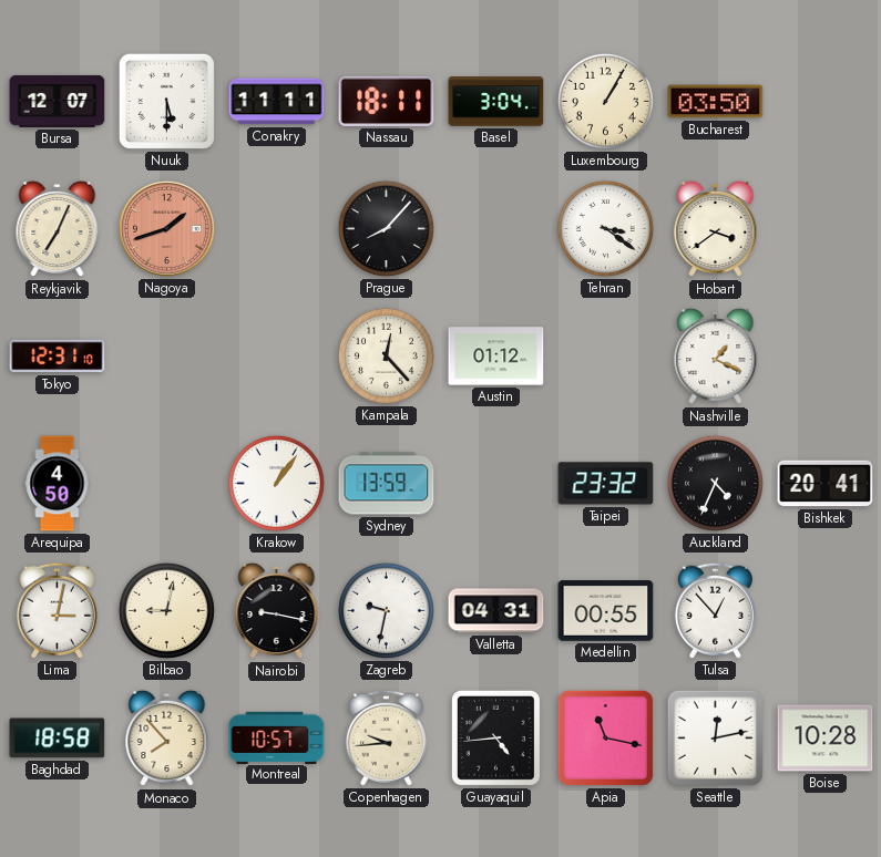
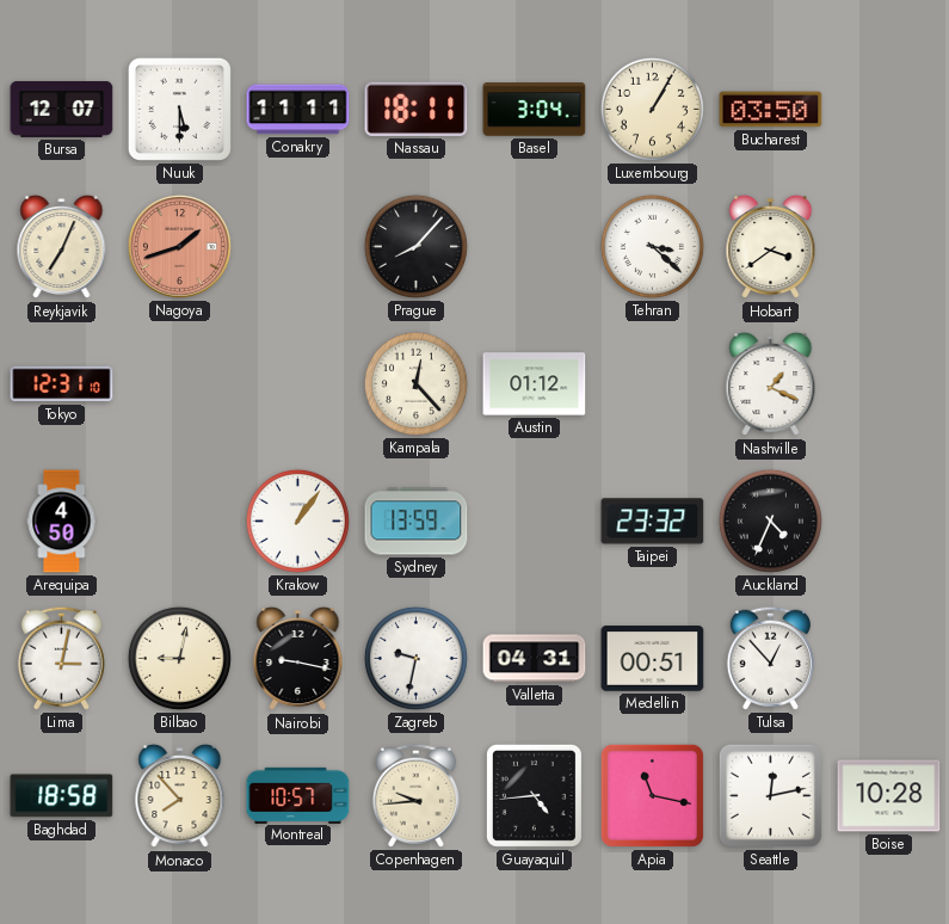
Tehran: 3:21 -> 3:22 (652, 246)
Bishkek: 20:41 -> none (826, 484)
Medellin: 00:55 -> 00:51 (653, 659)
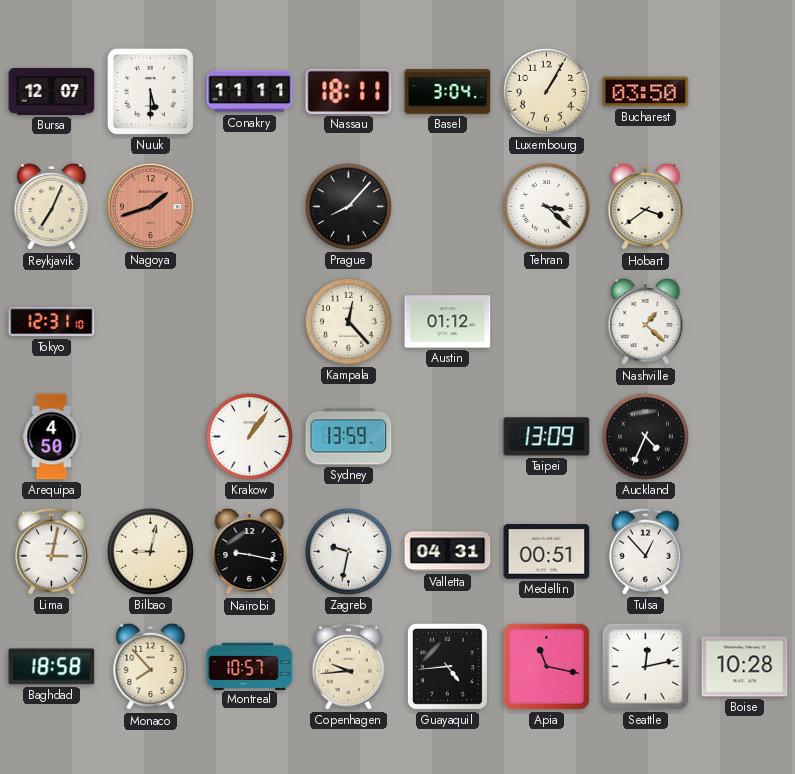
Nashville: 1:19 -> 1:22 (646, 322)
Taipei: 23:32 -> 13:09 (547, 437)
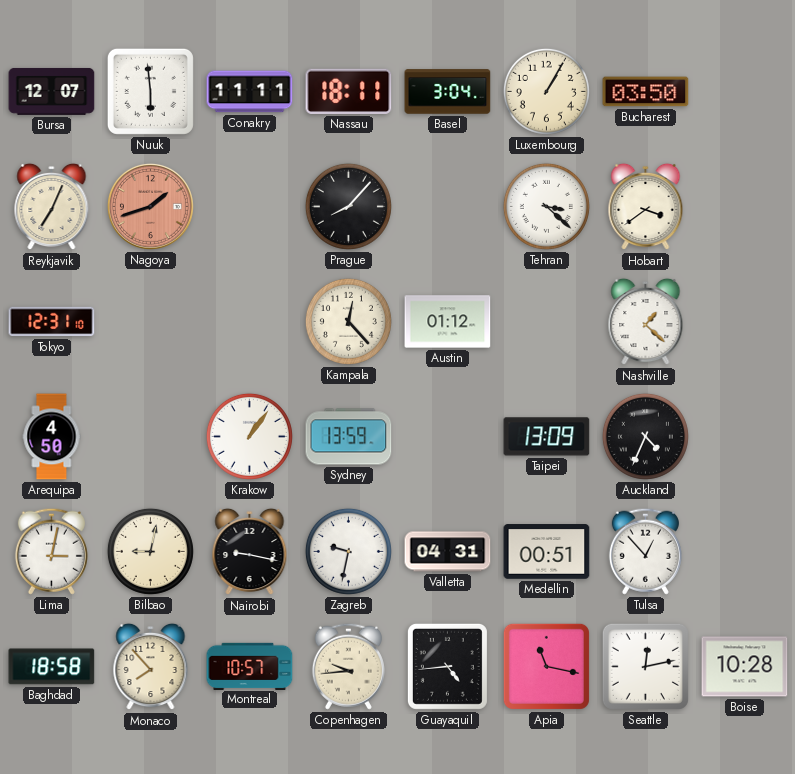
Nuuk: 5:30 -> 5:59 (150, 91)
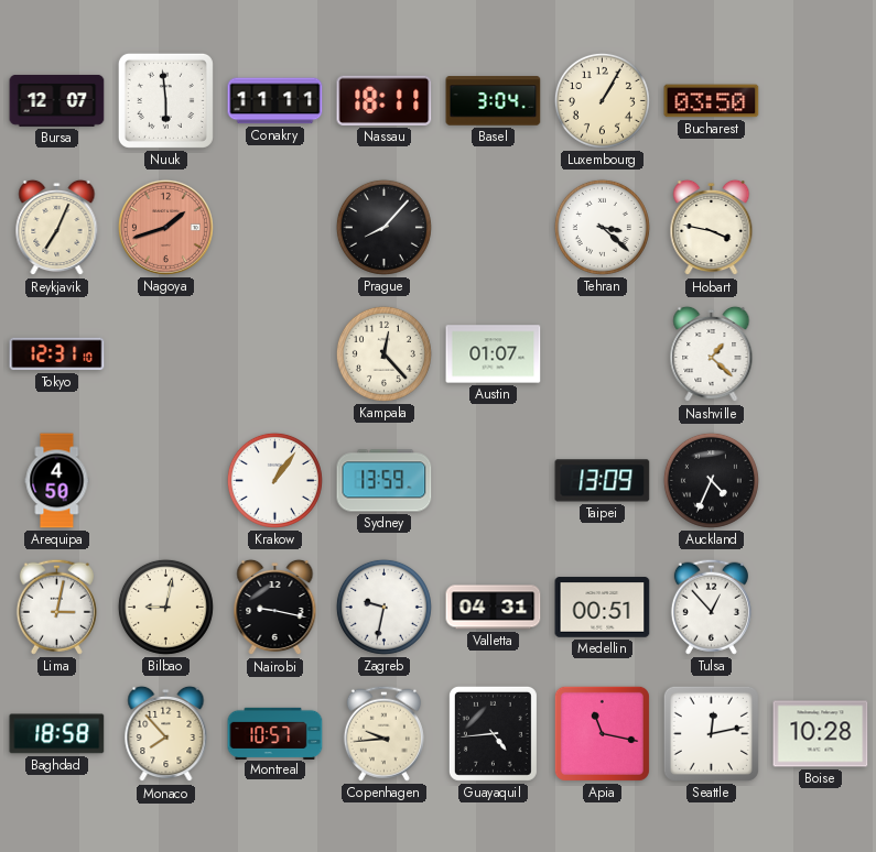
Hobart: 3:39 -> 3:47 (712, 228)
Austin: 01:12 -> 01:07 (494, 354)
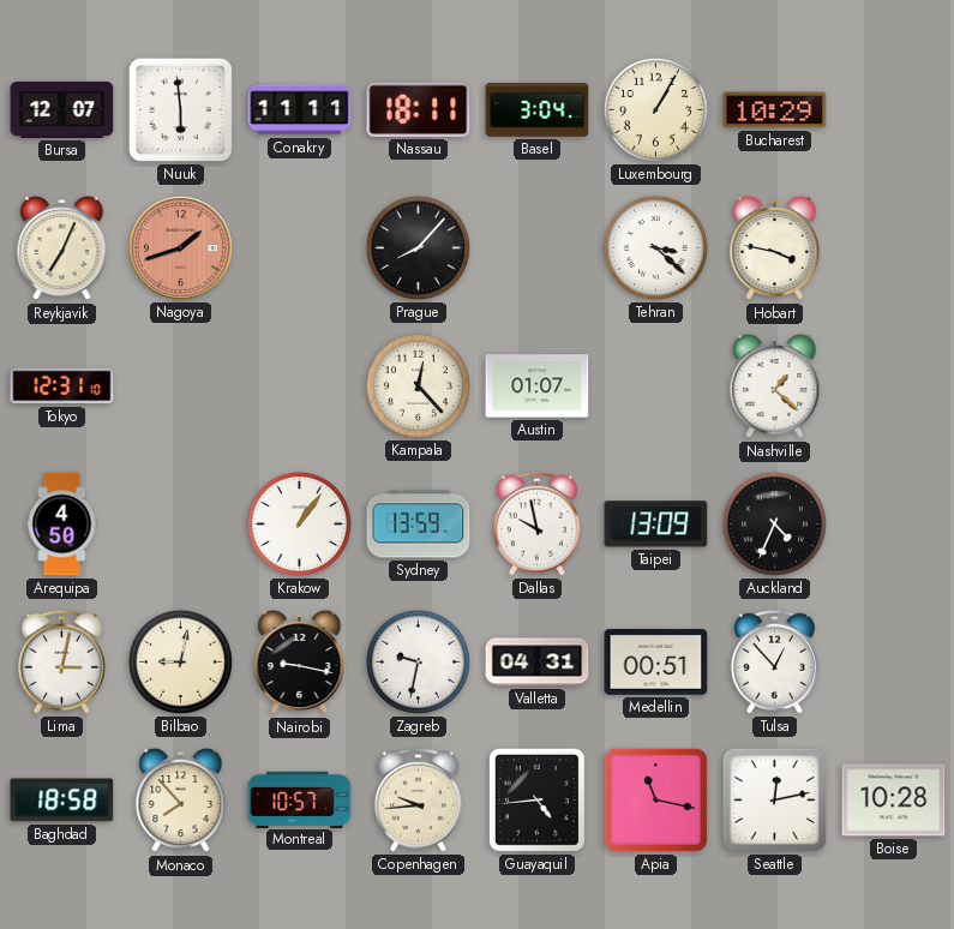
Bucharest: 03:50 -> 10:29 (775, 110)
Dallas: none -> 9:58 (536, 523)
